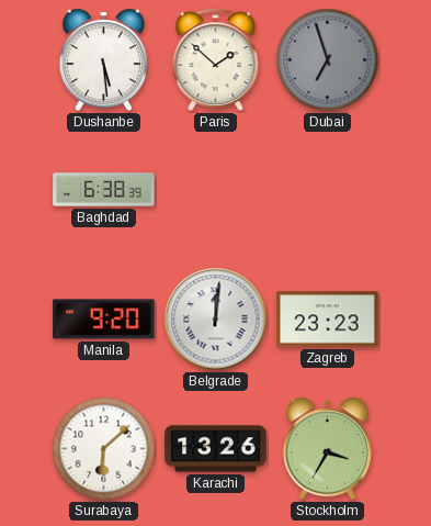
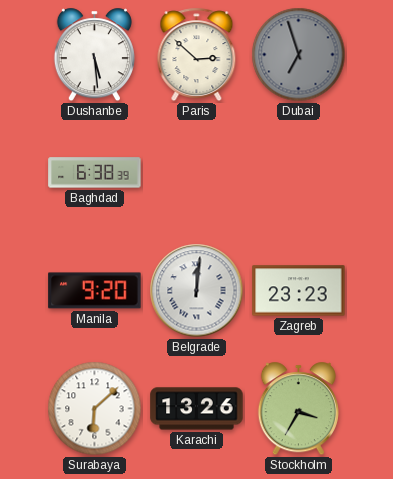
Paris: 1:52 -> 2:52 (197, 55)
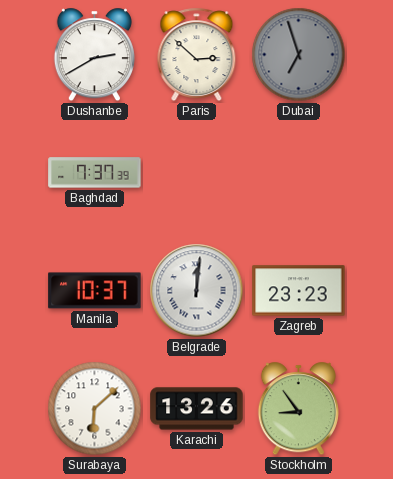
Dushanbe: 5:29 -> 2:40 (94, 55)
Baghdad: 6:38 -> 7:37 (95, 173)
Manila: 9:20 -> 10:37 (95, 291)
Stockholm: 3:35 -> 8:54 (298, 409)
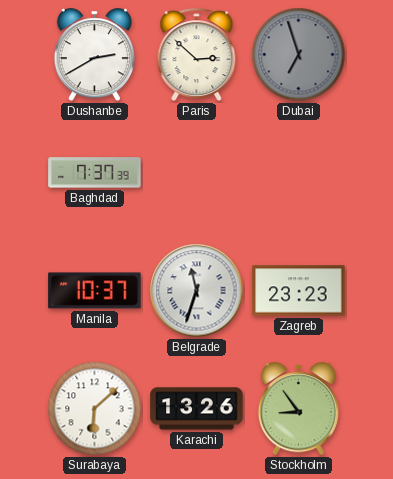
Belgrade: 12:01 -> 11:33 (197, 291)
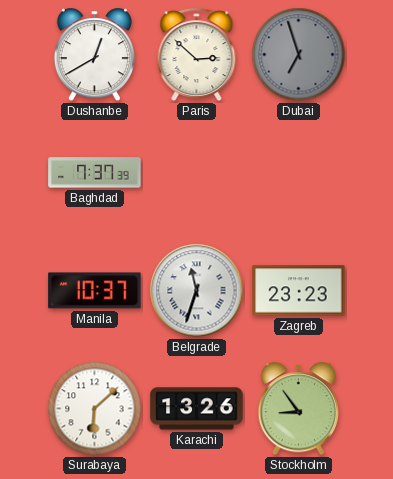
Dushanbe: 2:40 -> 12:40 (94, 55)
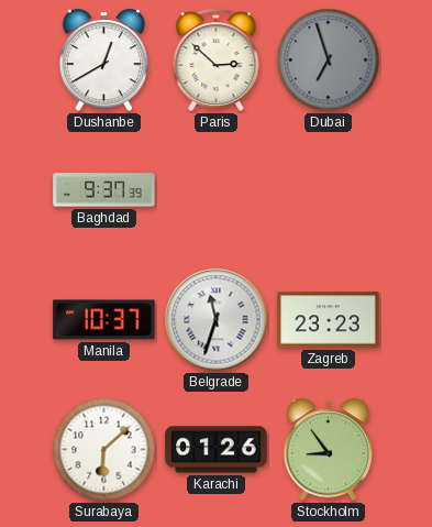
Baghdad: 7:37 -> 9:37 (104, 190)
Karachi: 13:26 -> 01:26 (217, 450)
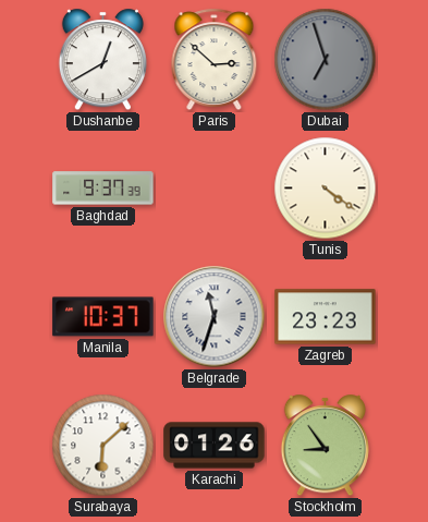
Tunis: none -> 4:21 (326, 189)
